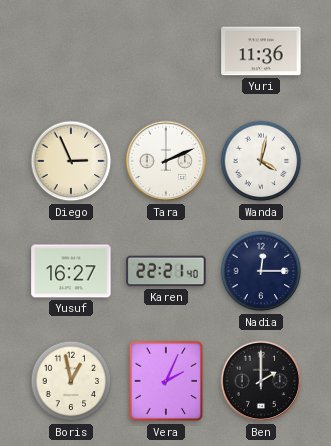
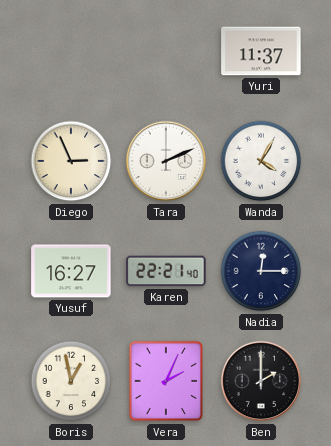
Yuri: 11:36 -> 11:37 (261, 51)
Wanda: 4:02 -> 4:05 (261, 161)
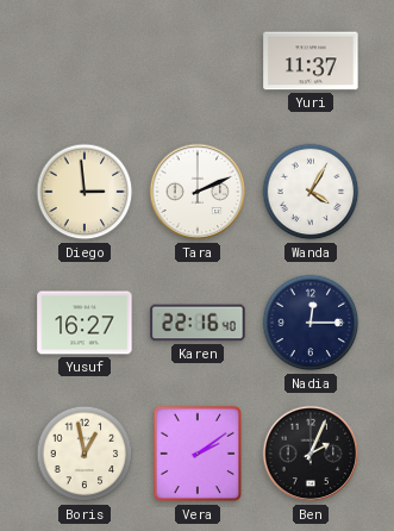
Diego: 2:56 -> 2:59 (85, 192)
Karen: 22:21 -> 22:16 (198, 323)
Vera: 2:04 -> 2:09 (198, 454)
Ben: 2:00 -> 2:04 (311, 454)
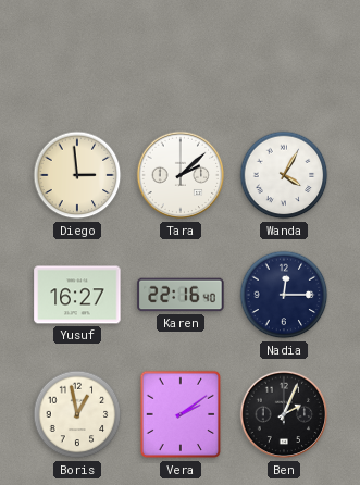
Yuri: 11:37 -> none (311, 61)
Tara: 2:11 -> 2:08 (181, 175)
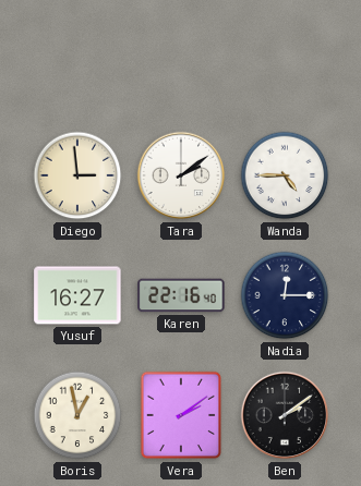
Tara: 2:08 -> 2:09 (181, 175)
Wanda: 4:05 -> 4:45 (285, 175)
Ben: 2:04 -> 2:09 (285, 415)
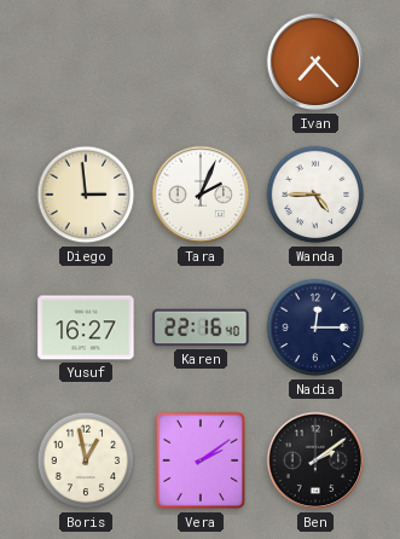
Ivan: none -> 7:23 (315, 62)
Tara: 2:09 -> 2:04 (201, 195)
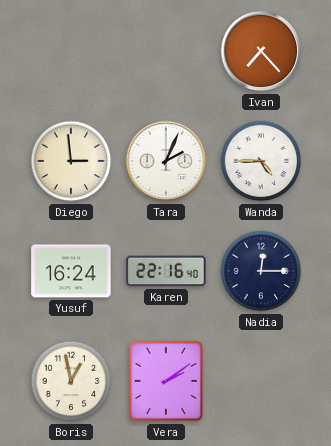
Yusuf: 16:27 -> 16:24 (71, 271)
Ben: 2:09 -> none (315, 460)
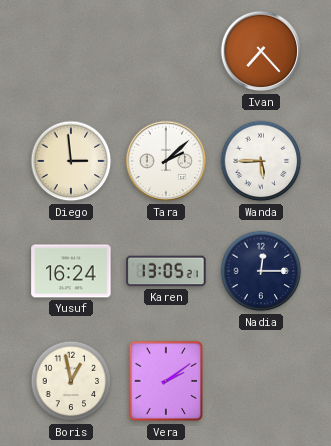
Tara: 2:04 -> 2:08 (166, 161)
Wanda: 4:45 -> 5:45 (261, 161)
Karen: 22:16 -> 13:05 (166, 271)
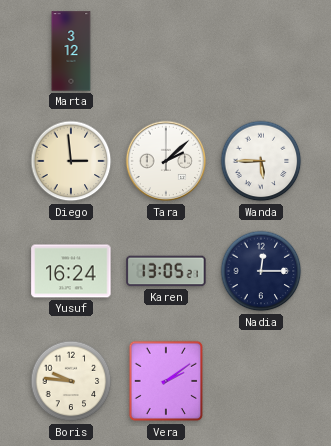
Marta: none -> 3:12 (71, 51)
Ivan: 7:23 -> none (261, 51)
Boris: 12:58 -> 9:46 (71, 381)
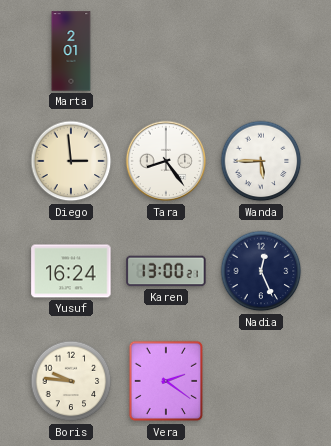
Marta: 3:12 -> 2:01 (71, 51)
Tara: 2:08 -> 8:24 (166, 161)
Karen: 13:05 -> 13:00 (166, 271)
Nadia: 12:15 -> 12:26 (261, 271)
Vera: 2:09 -> 2:21 (166, 381)
